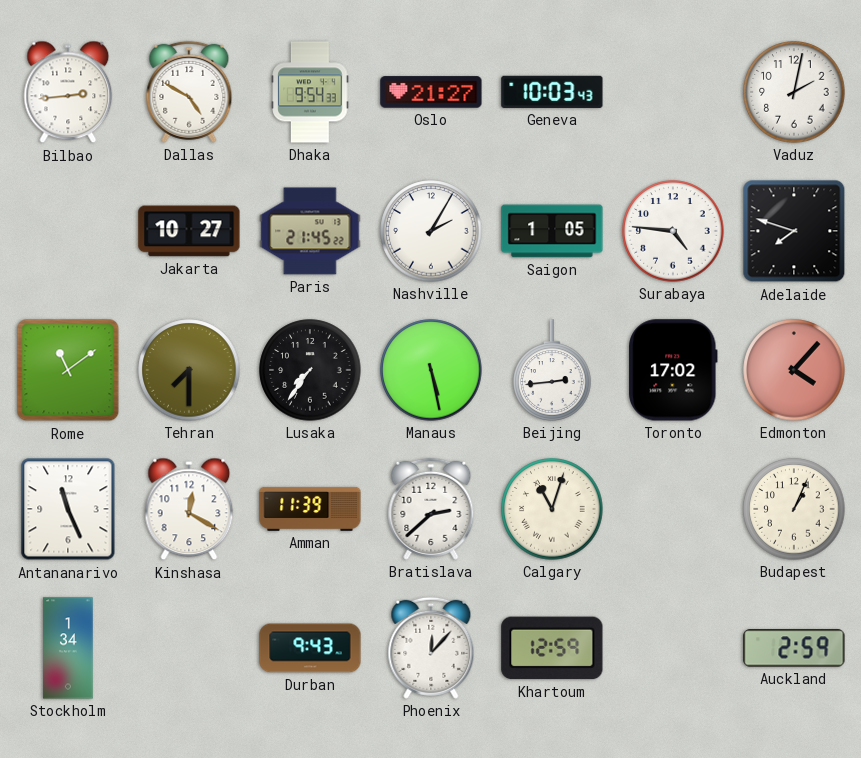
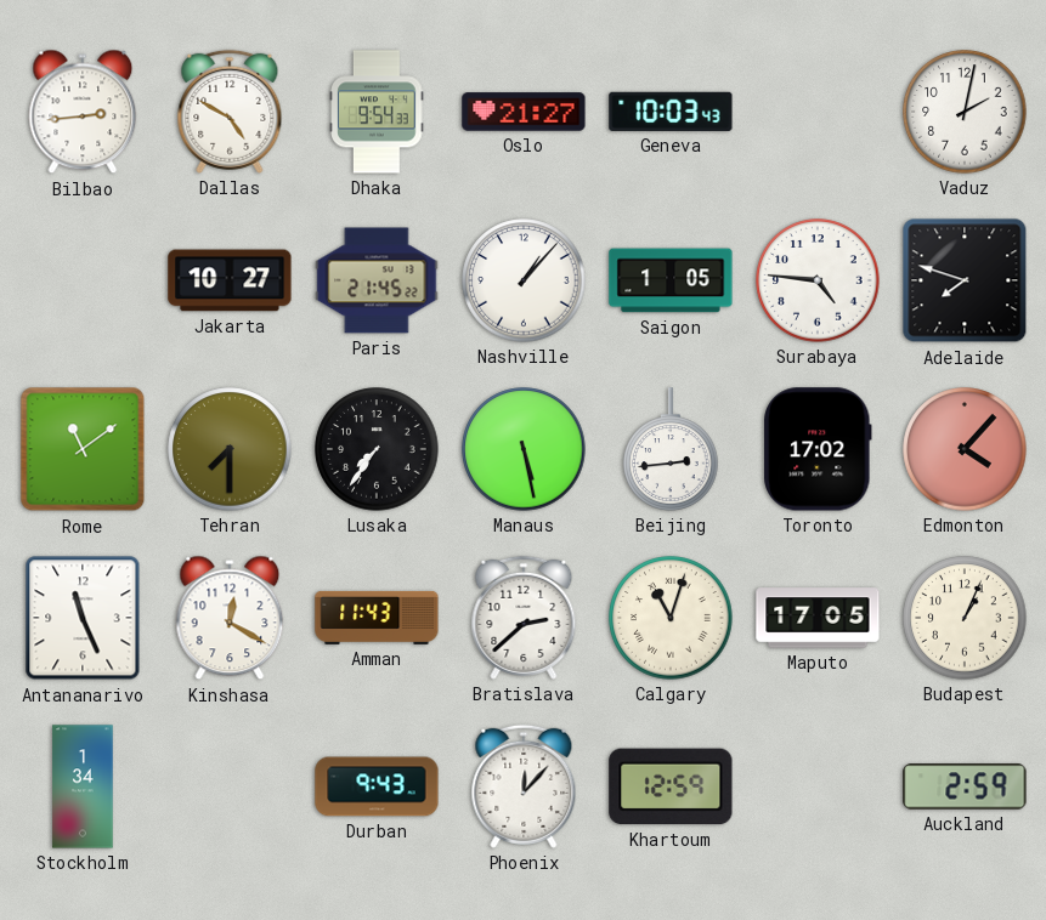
Nashville: 2:05 -> 1:07 (524, 280)
Amman: 11:39 -> 11:43 (377, 618)
Maputo: none -> 17:05 (818, 618)
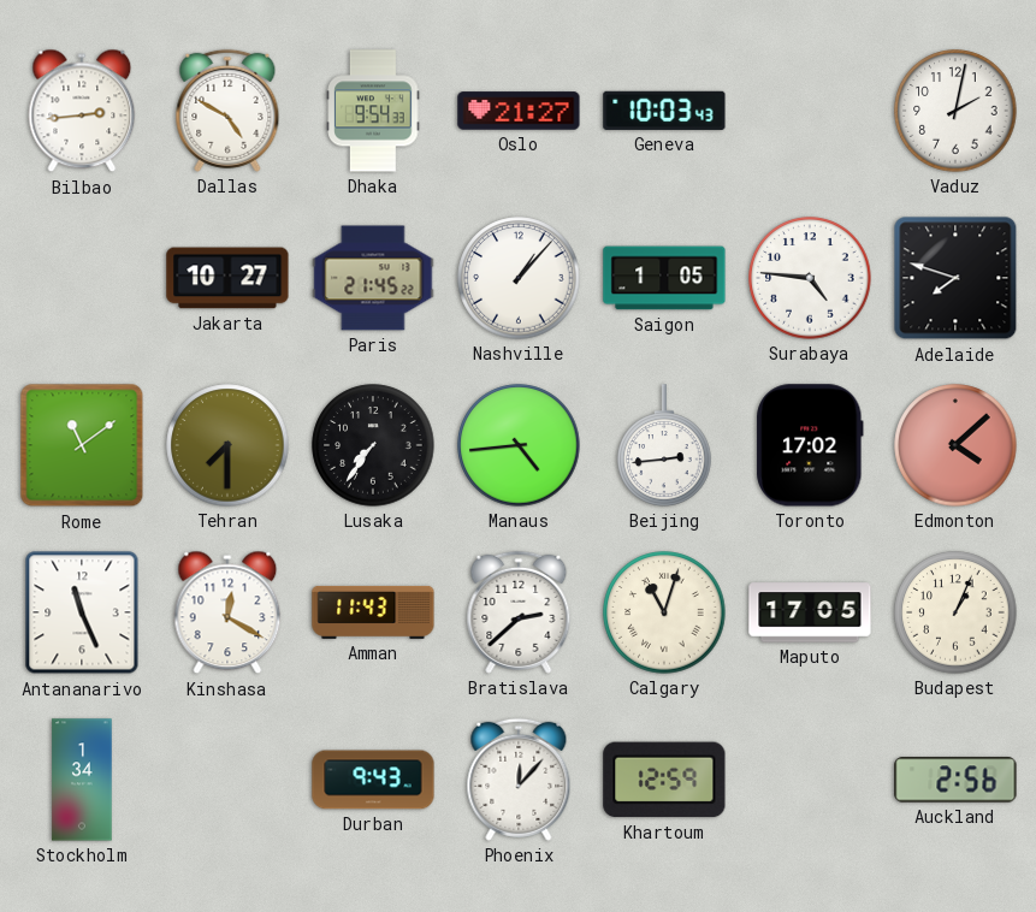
Manaus: 5:28 -> 4:44 (519, 445)
Edmonton: 4:07 -> 4:08 (955, 445)
Auckland: 2:59 -> 2:56 (955, 780)
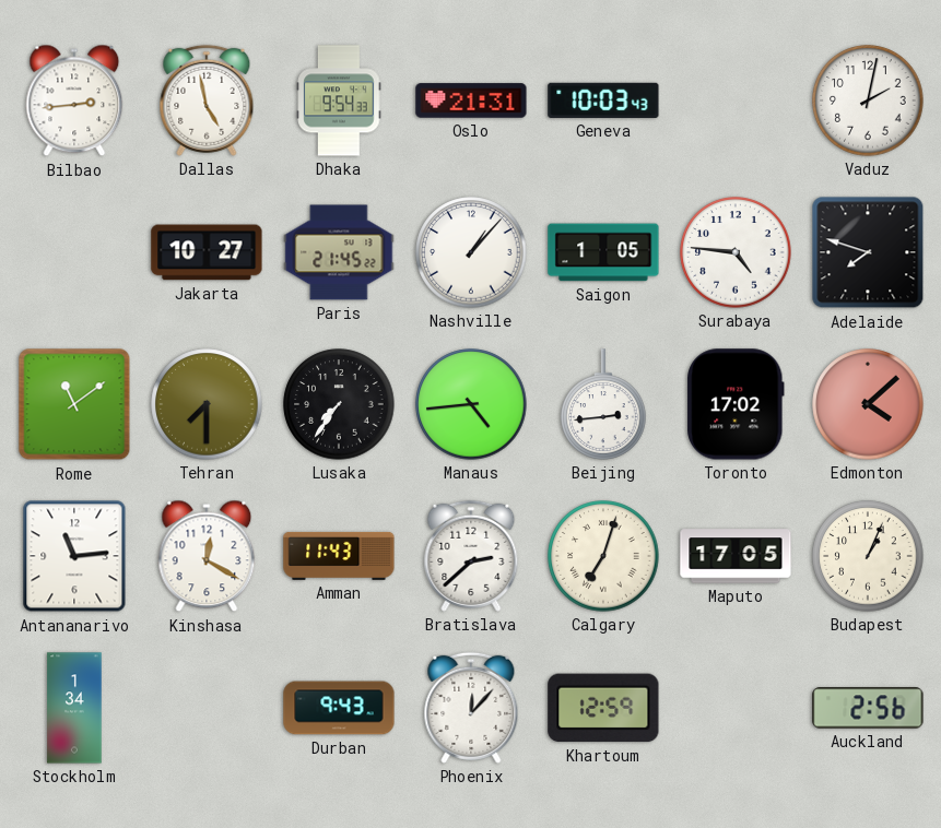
Dallas: 4:50 -> 4:58 (207, 100)
Oslo: 21:27 -> 21:31 (471, 100)
Antananarivo: 11:26 -> 11:14 (74, 556)
Calgary: 11:03 -> 7:03 (603, 556)
